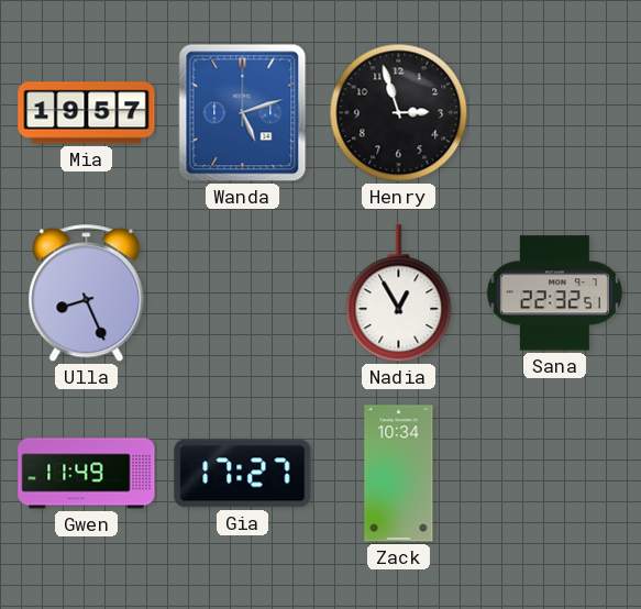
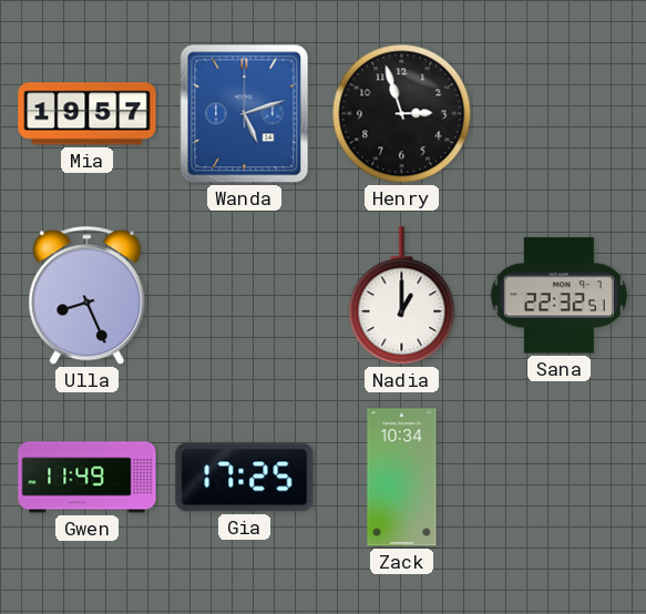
Nadia: 12:55 -> 1:00 (402, 296)
Gia: 17:27 -> 17:25 (245, 478)
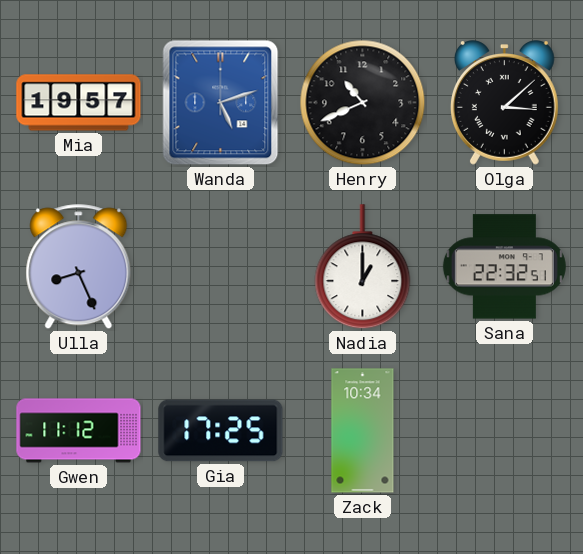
Henry: 2:57 -> 10:41 (363, 103)
Olga: none -> 3:08 (504, 103)
Gwen: 11:49 -> 11:12 (79, 431)
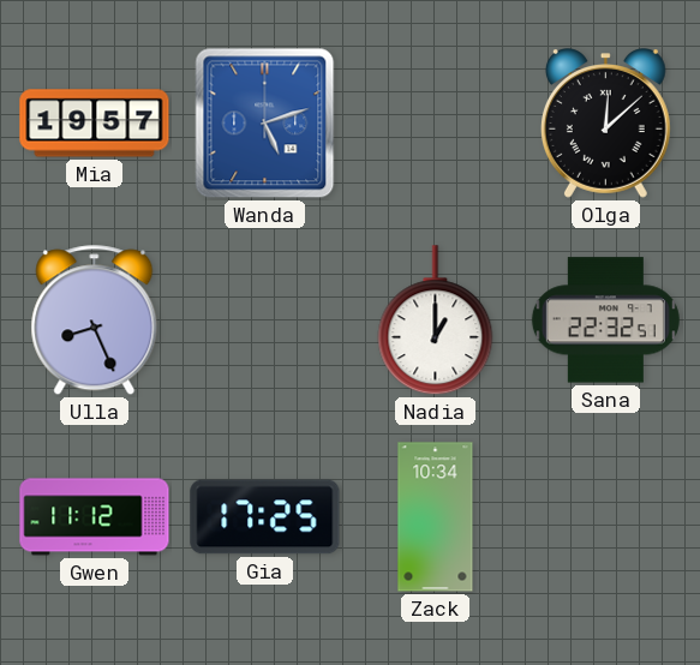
Henry: 10:41 -> none (363, 103)
Olga: 3:08 -> 12:08 (605, 124)
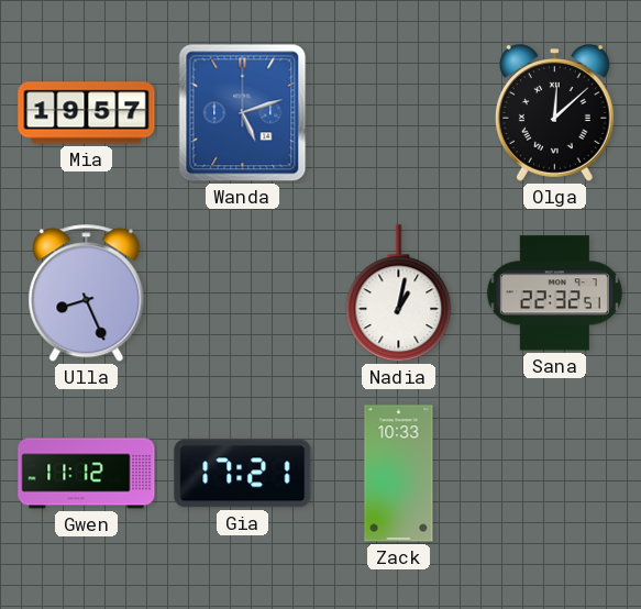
Nadia: 1:00 -> 1:02 (399, 294)
Gia: 17:25 -> 17:21 (243, 474)
Zack: 10:34 -> 10:33 (399, 474)
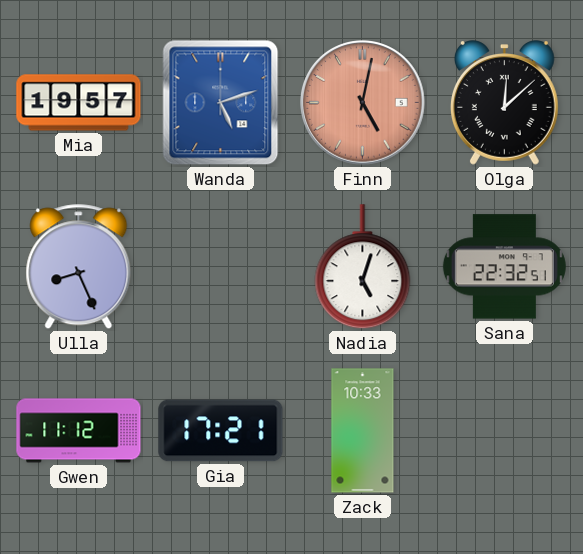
Finn: none -> 5:02 (363, 103)
Nadia: 1:02 -> 5:03 (363, 267)
